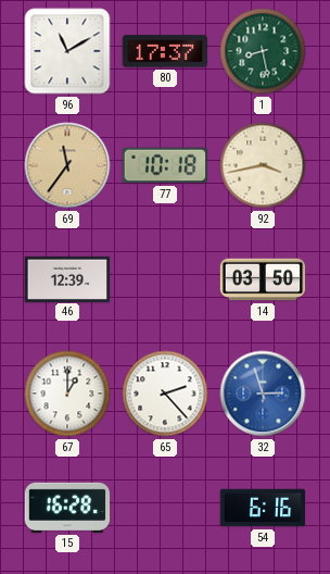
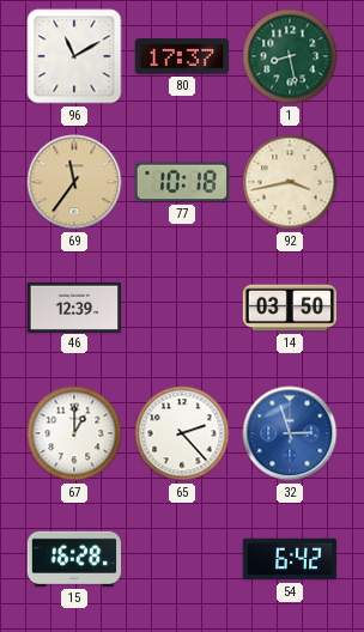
54: 6:16 -> 6:42 (290, 559)
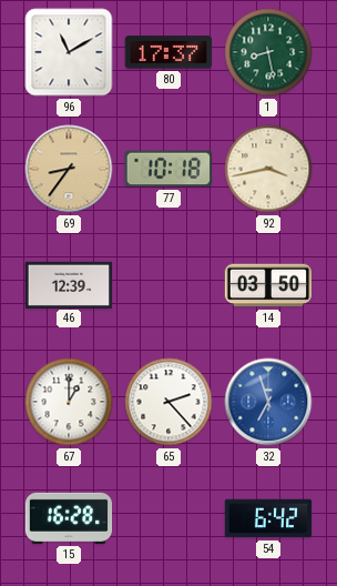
69: 11:36 -> 8:36 (69, 169)
32: 2:57 -> 6:57 (268, 402)
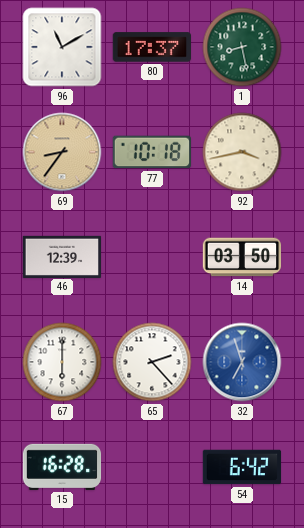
67: 1:00 -> 6:00 (62, 362)
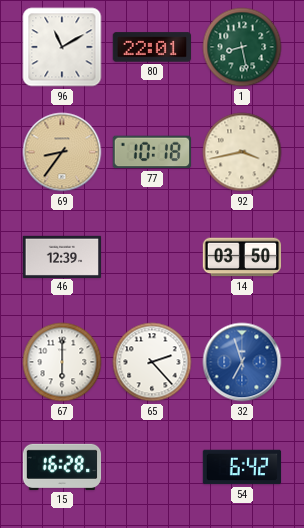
80: 17:37 -> 22:01 (151, 47)
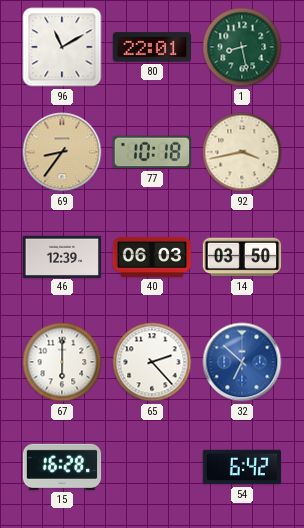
40: none -> 06:03 (152, 257)
32: 6:57 -> 6:52 (242, 362)
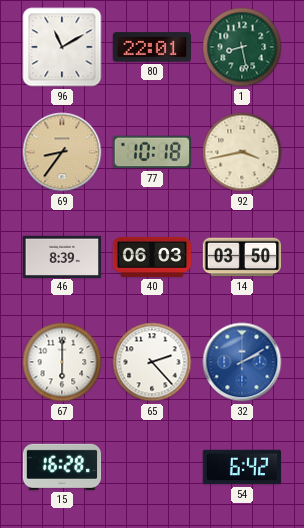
46: 12:39 -> 8:39 (62, 256)
32: 6:52 -> 2:10 (242, 362)
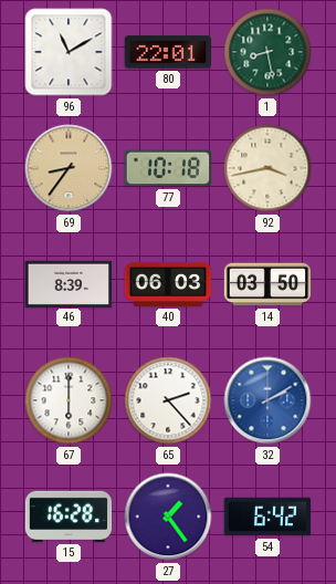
27: none -> 1:24 (168, 517)
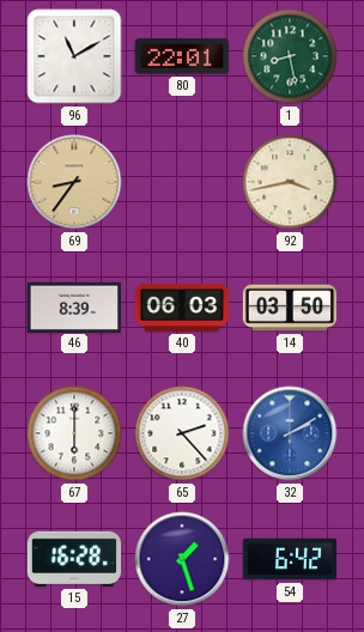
77: 10:18 -> none (167, 168)
27: 1:24 -> 1:27 (182, 559)
